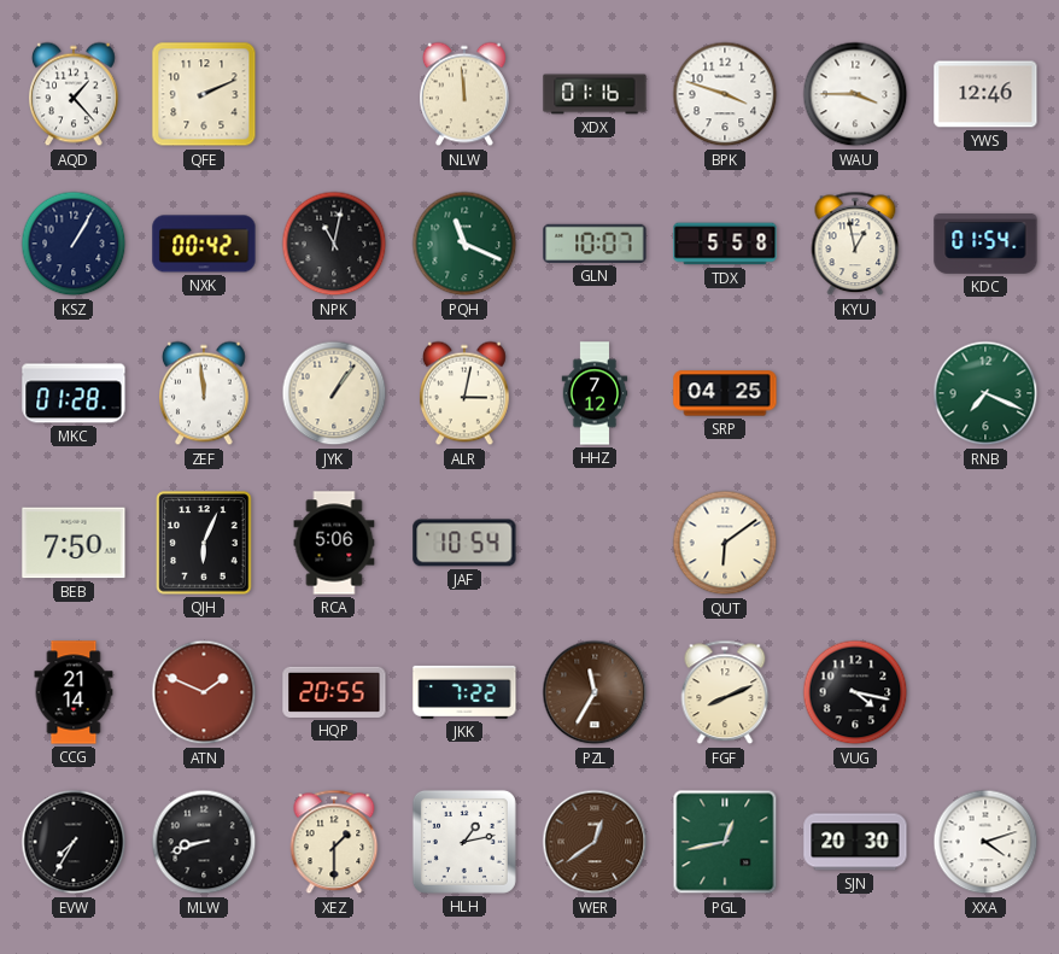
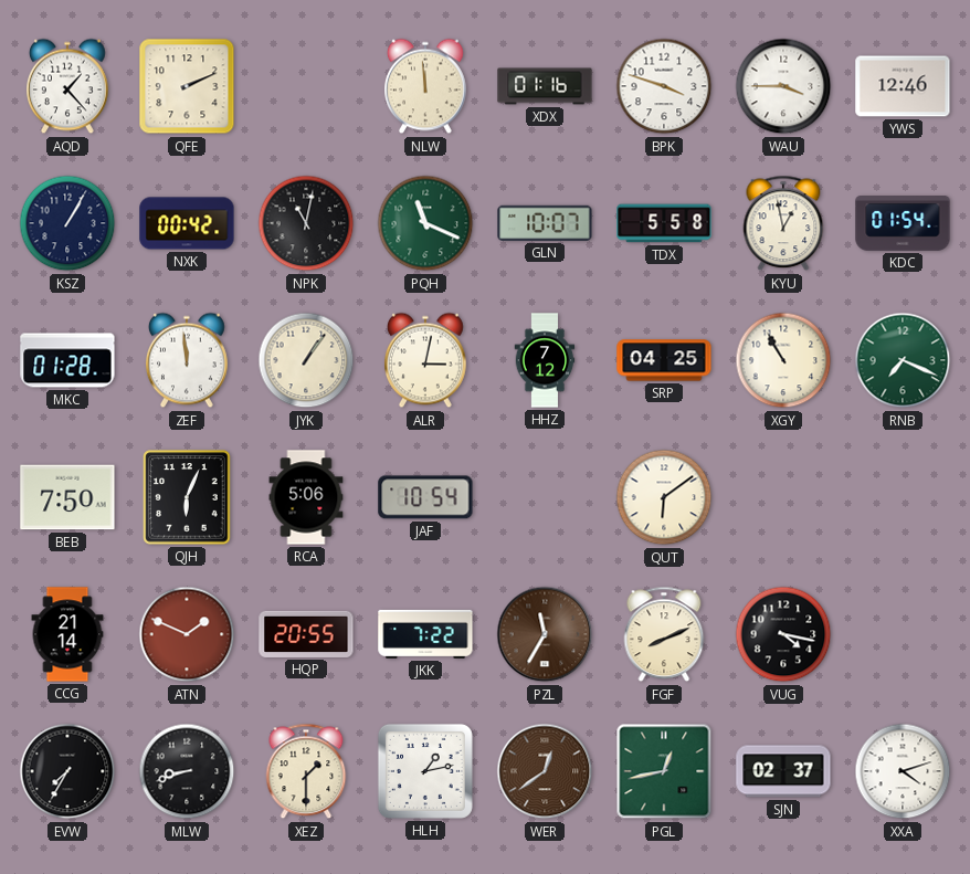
XGY: none -> 10:55 (783, 360)
SJN: 20:30 -> 02:37 (783, 771)
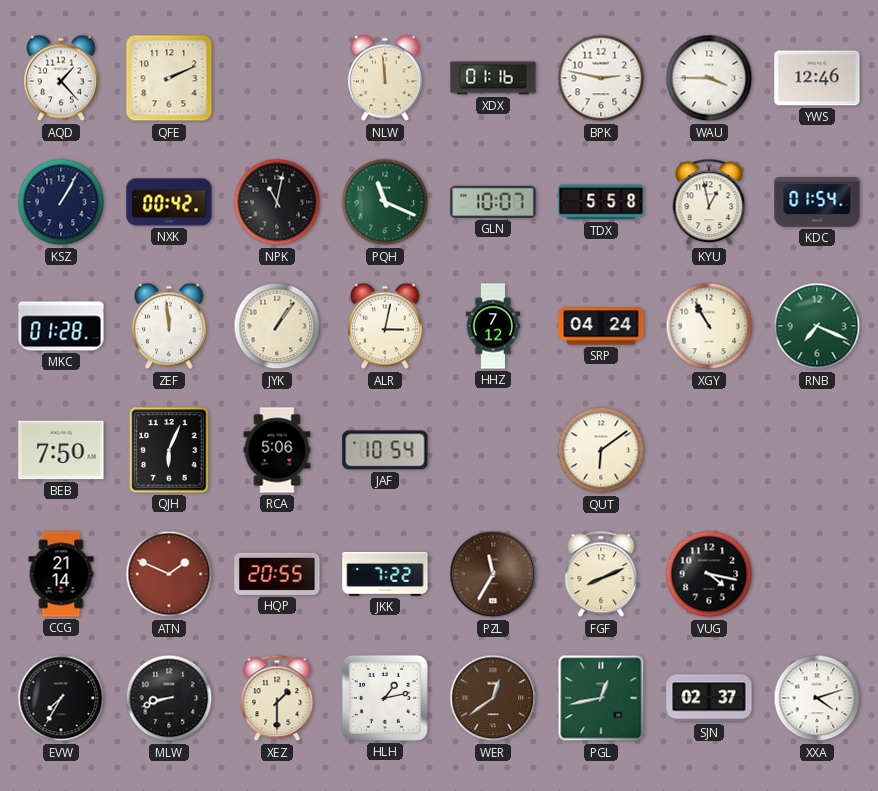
BPK: 3:48 -> 2:47 (601, 78)
SRP: 04:25 -> 04:24 (601, 326)
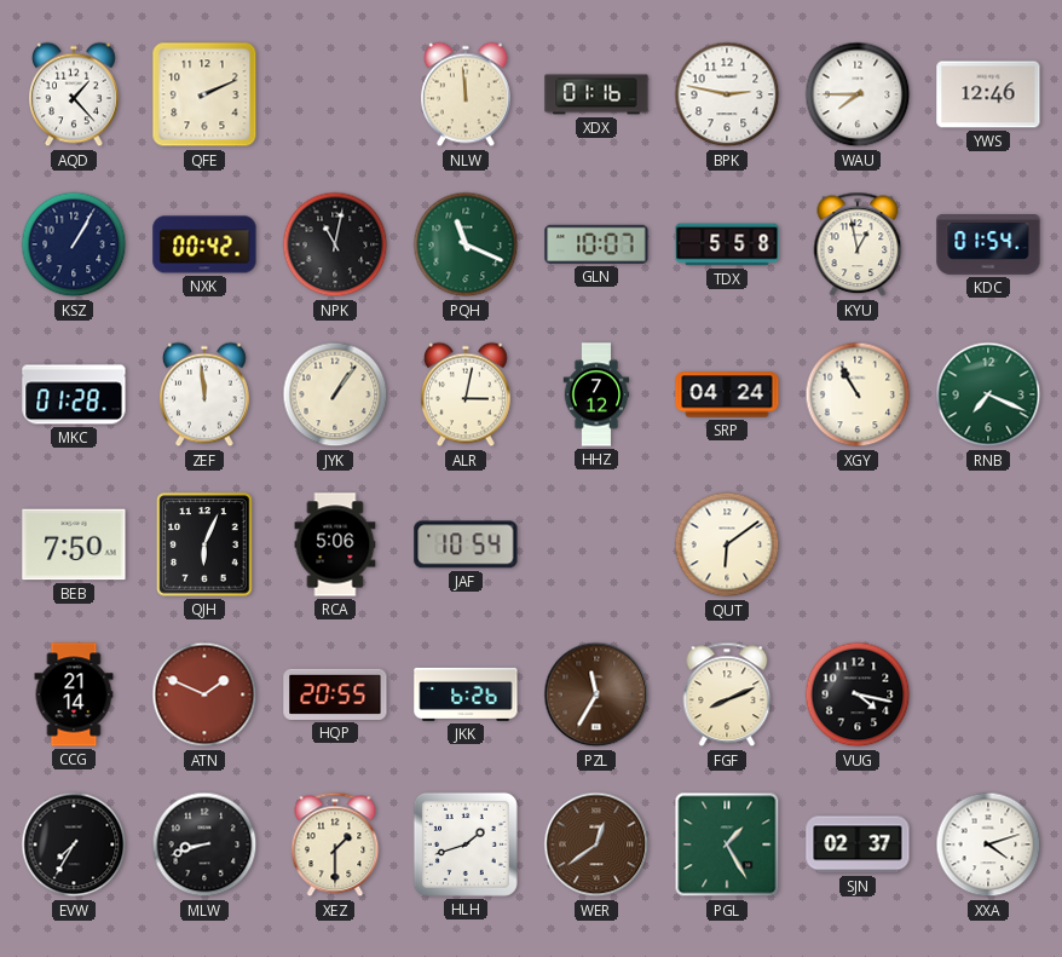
WAU: 3:45 -> 7:45 (858, 94)
JKK: 7:22 -> 6:26 (466, 694)
HLH: 1:13 -> 1:42 (466, 844)
PGL: 12:43 -> 1:25 (727, 844)
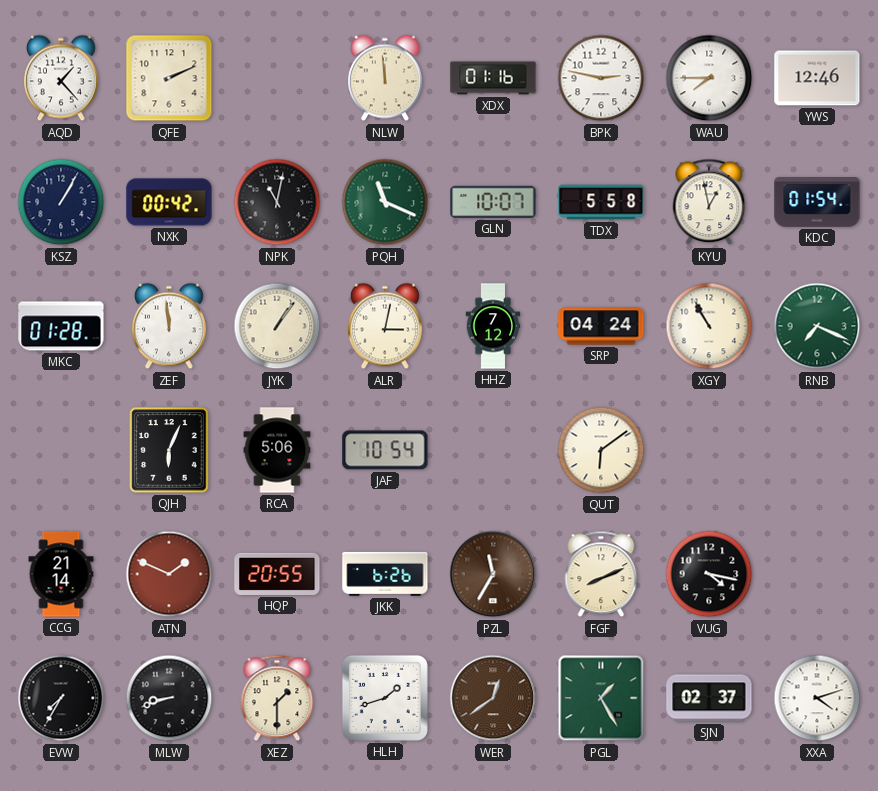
BEB: 7:50 -> none (74, 544)
